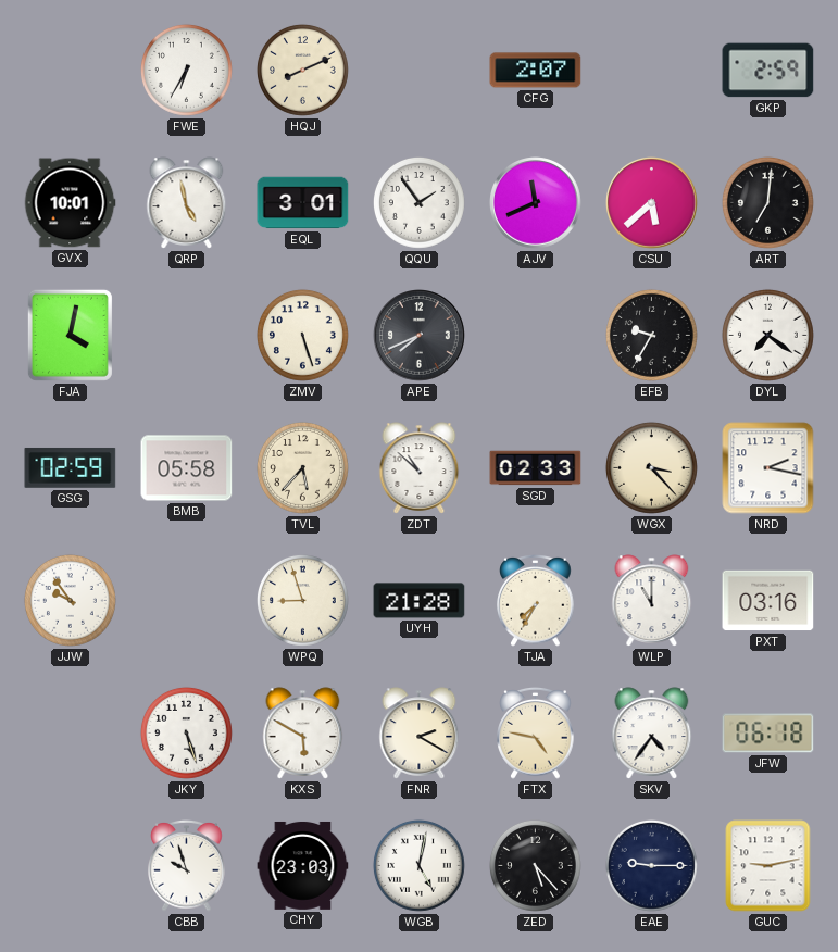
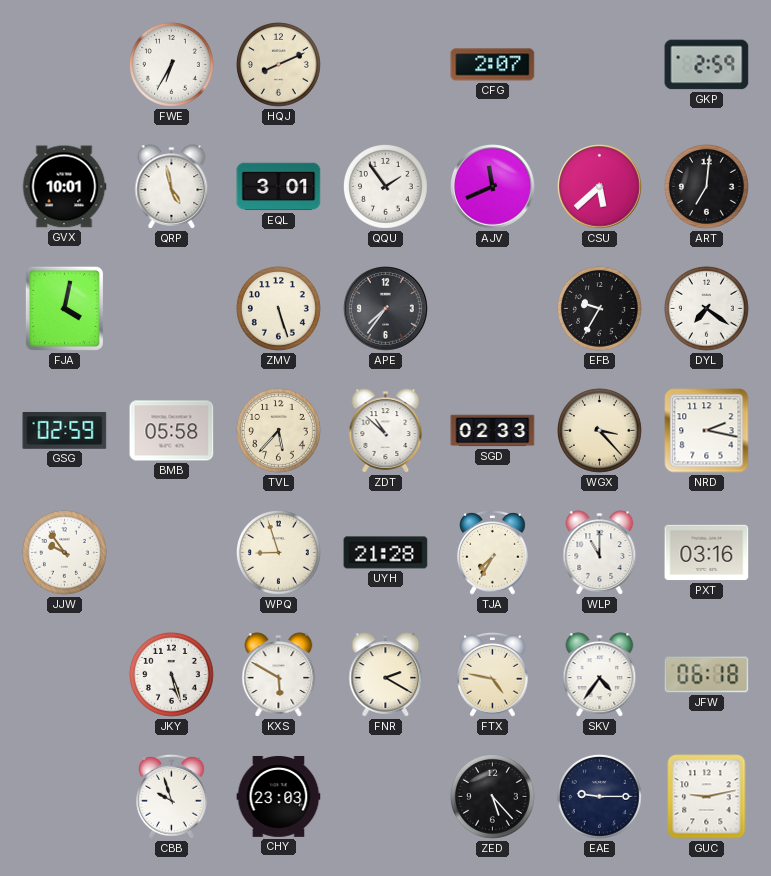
APE: 7:41 -> 7:36 (386, 309)
WGB: 5:02 -> none (418, 865)
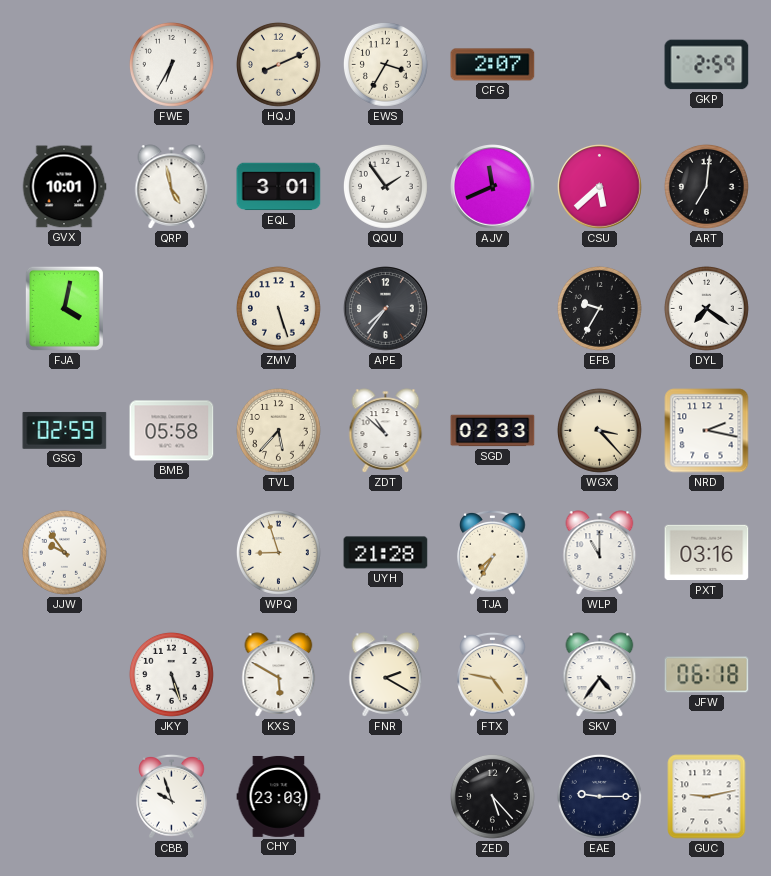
EWS: none -> 3:35 (385, 64)
